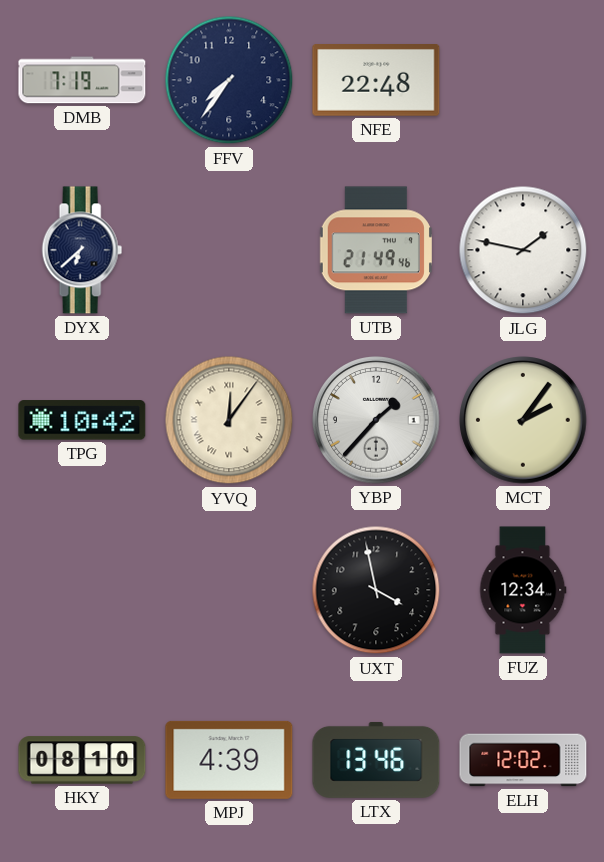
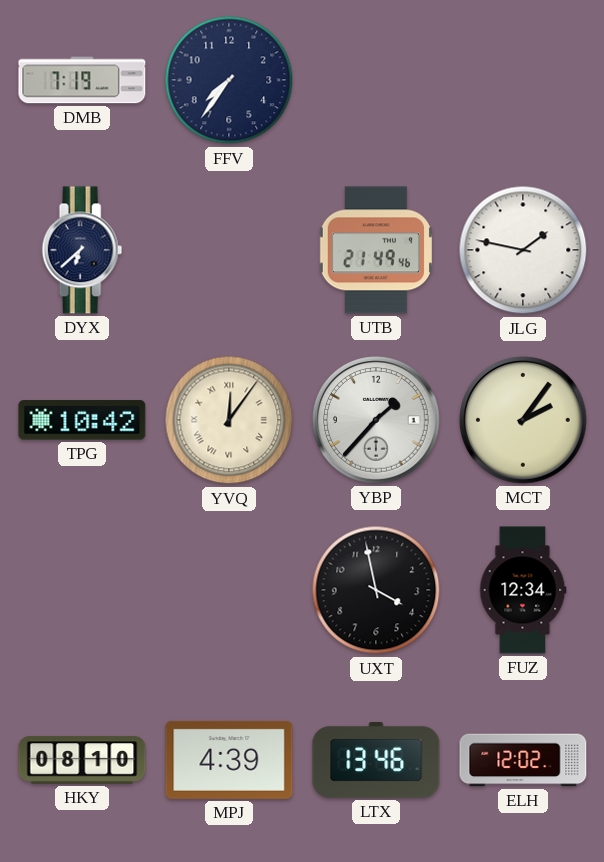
NFE: 22:48 -> none (376, 81)
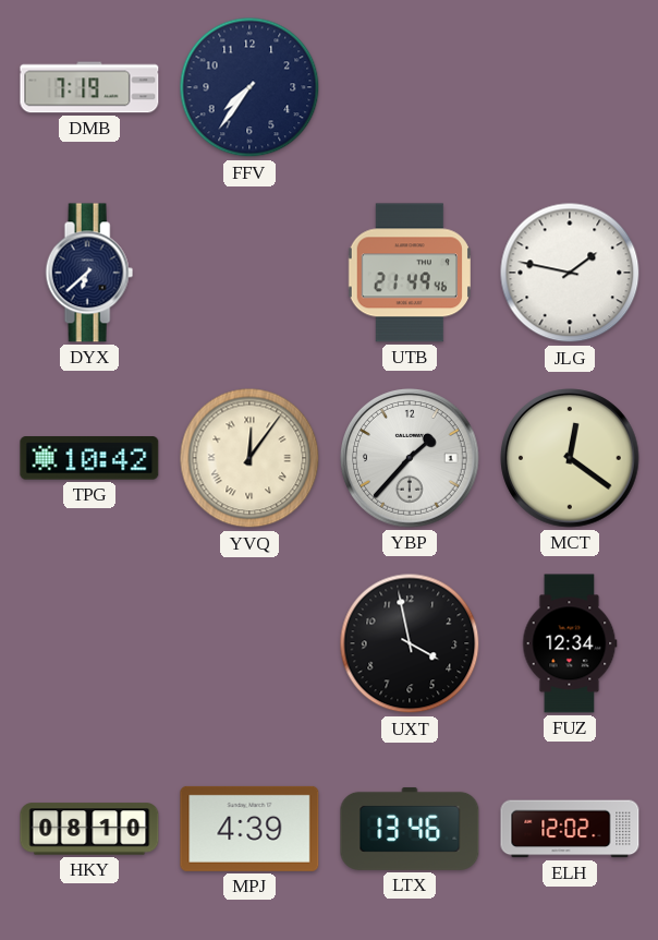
MCT: 2:06 -> 12:21 (570, 458)
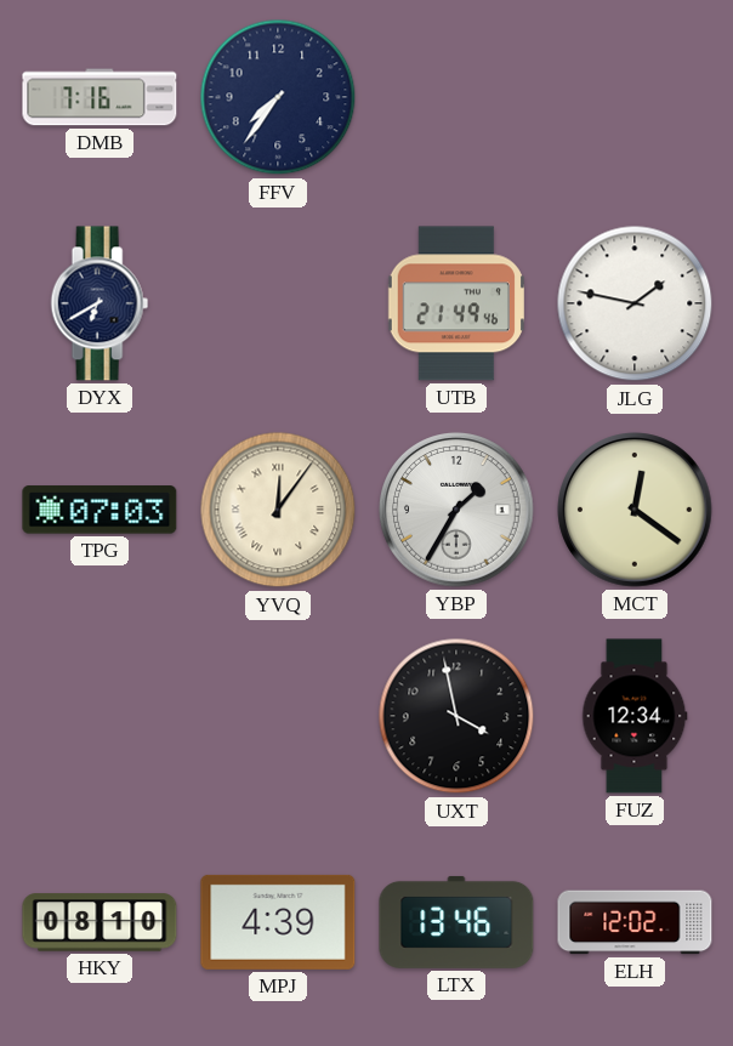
DMB: 7:19 -> 7:16 (100, 97)
DYX: 6:38 -> 6:40 (100, 303)
TPG: 10:42 -> 07:03 (100, 510)
YBP: 1:37 -> 1:35 (456, 510)
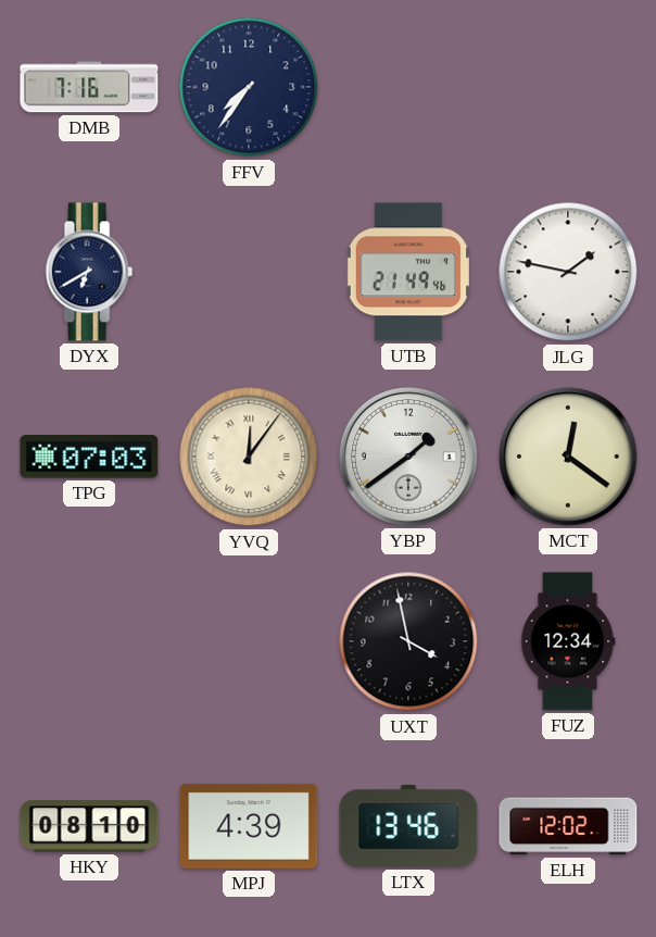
YBP: 1:35 -> 1:39 (408, 457)
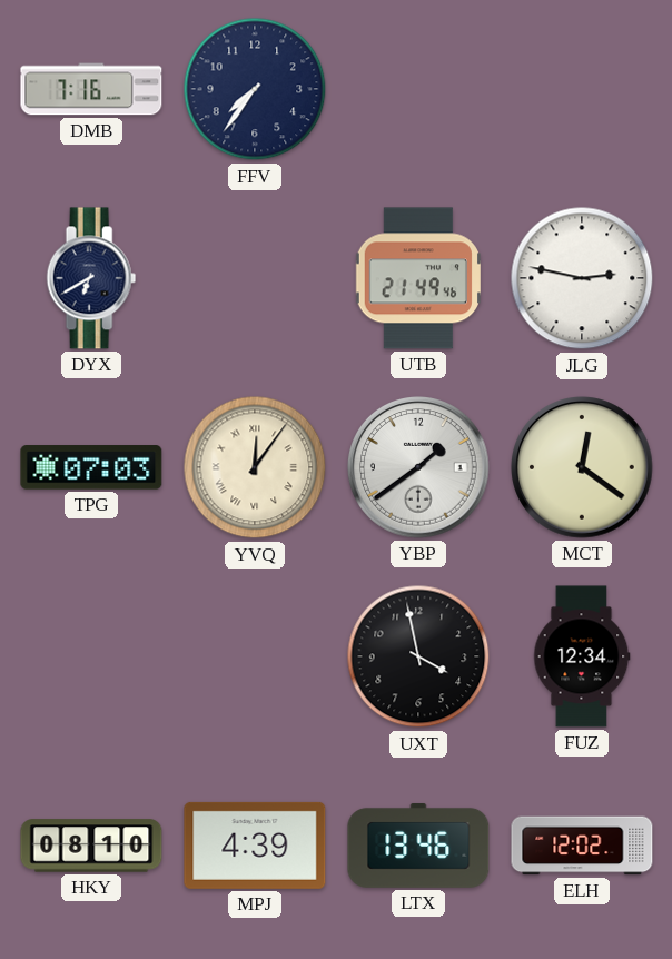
JLG: 1:47 -> 2:47 (582, 278)
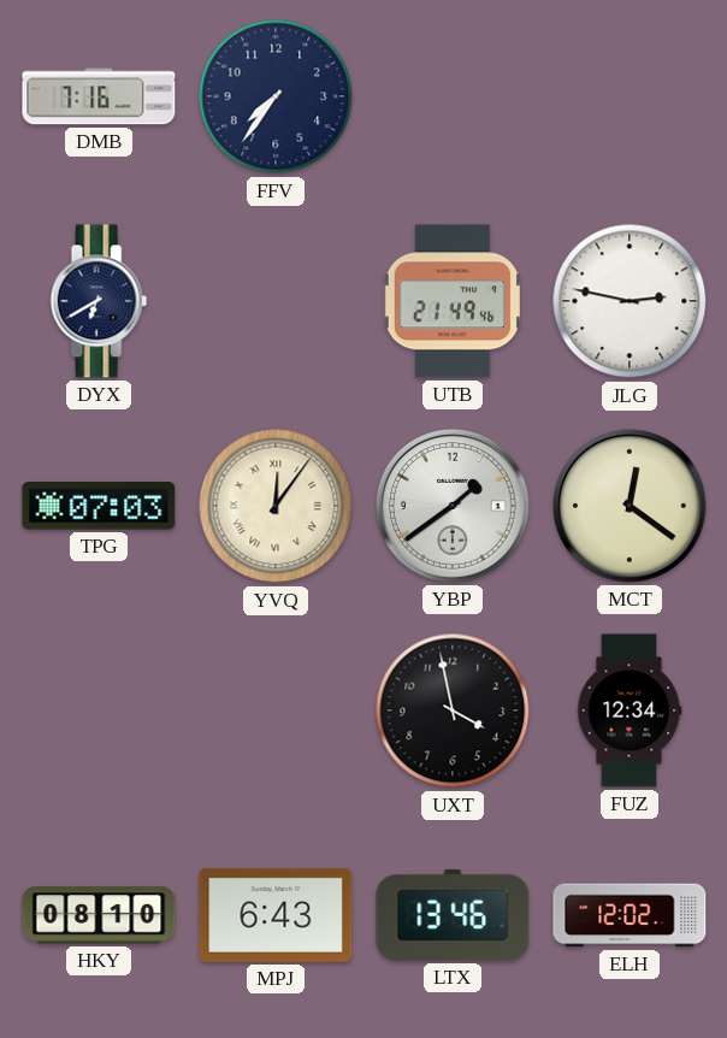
MPJ: 4:39 -> 6:43 (276, 915)
